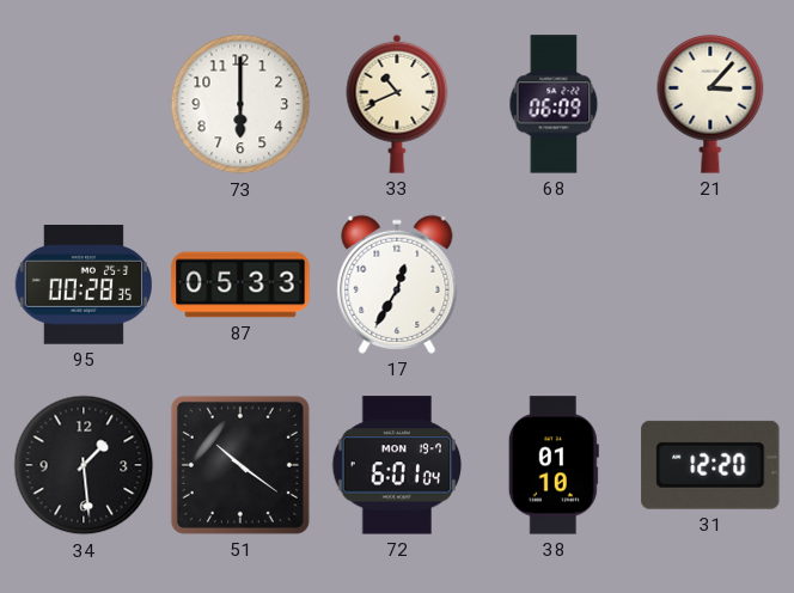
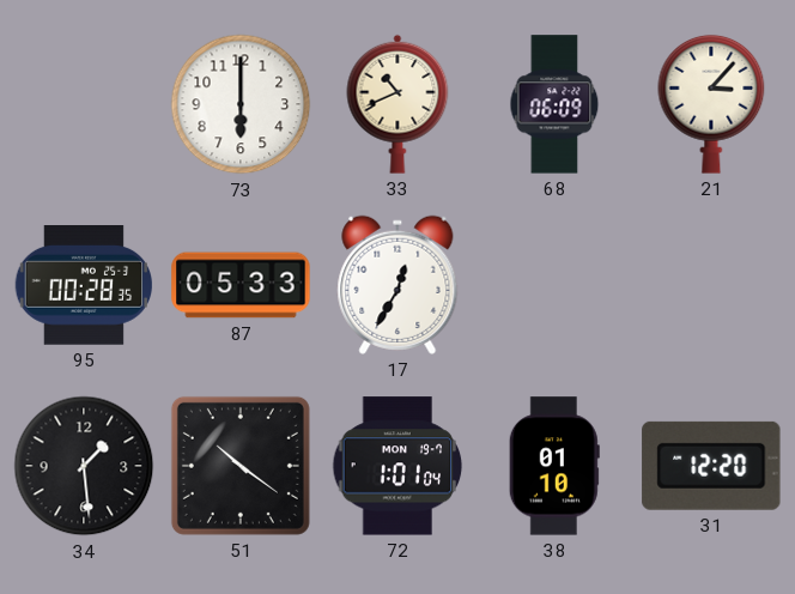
72: 6:01 -> 1:01 (397, 466)
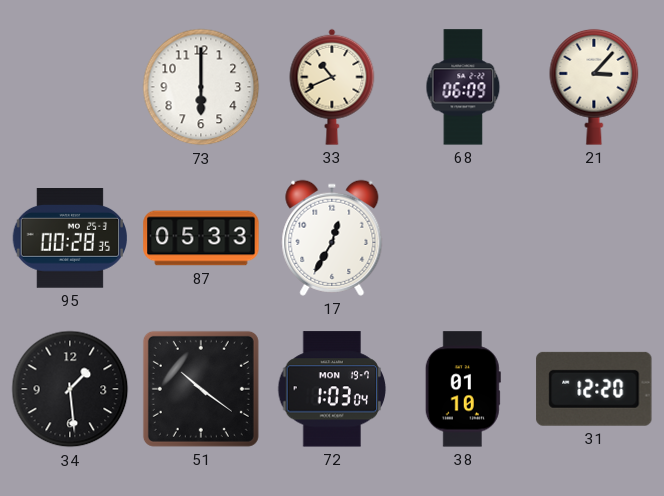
72: 1:01 -> 1:03 (332, 389)
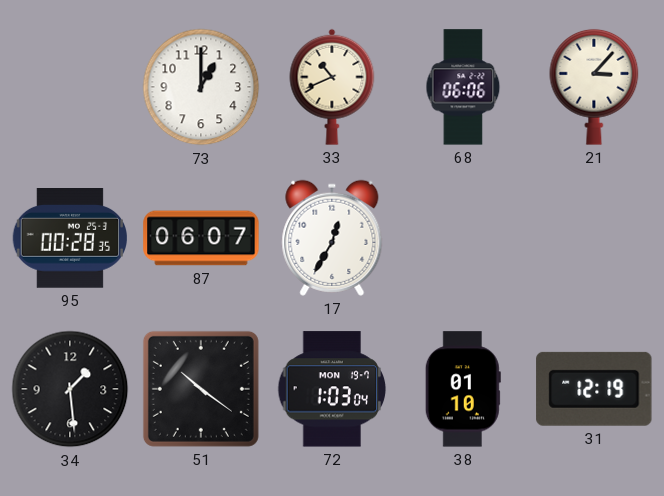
73: 6:00 -> 1:00 (201, 87)
68: 06:09 -> 06:06 (463, 87)
87: 05:33 -> 06:07 (201, 238)
31: 12:20 -> 12:19 (594, 389)
